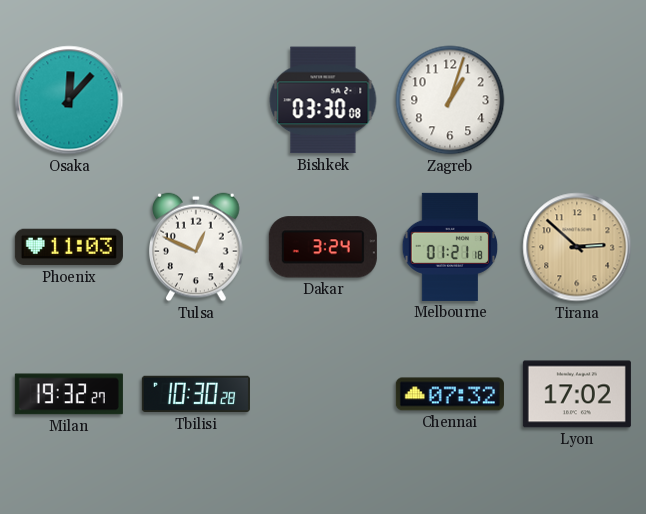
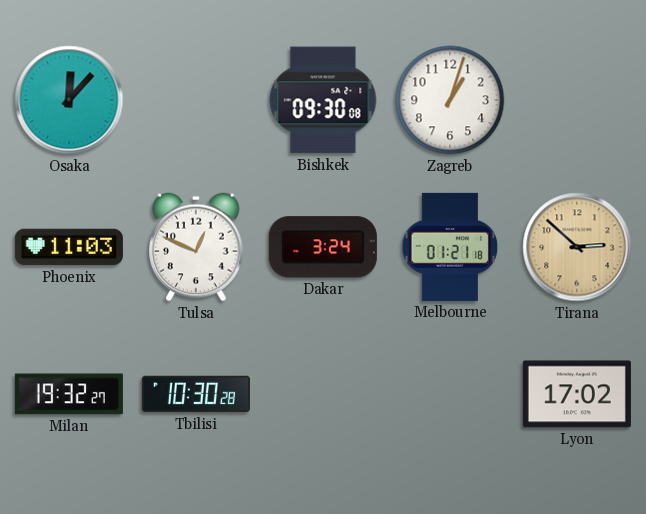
Bishkek: 03:30 -> 09:30 (323, 100)
Chennai: 07:32 -> none (450, 394)
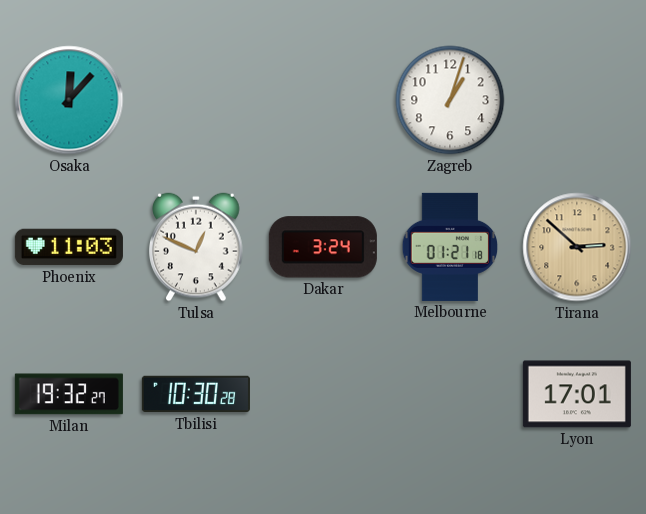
Bishkek: 09:30 -> none (323, 100)
Lyon: 17:02 -> 17:01 (577, 394)
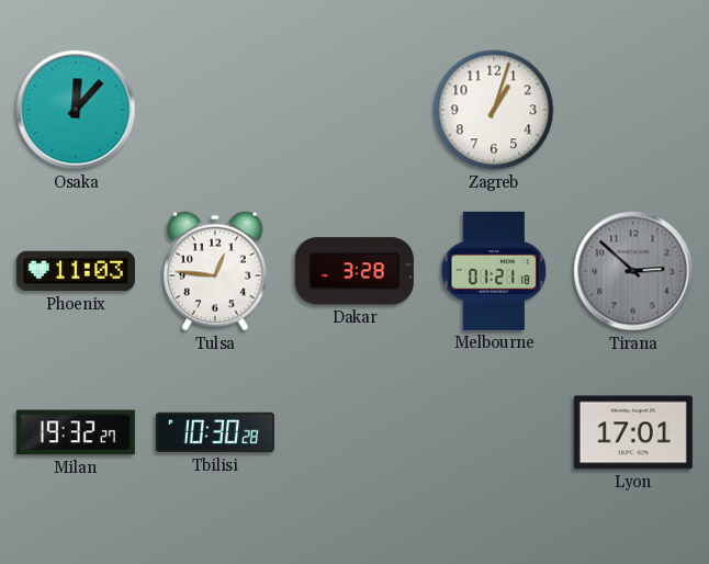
Tulsa: 12:49 -> 12:46 (215, 271)
Dakar: 3:24 -> 3:28 (354, 271)
Tirana dial: champagne -> grey (633, 271)
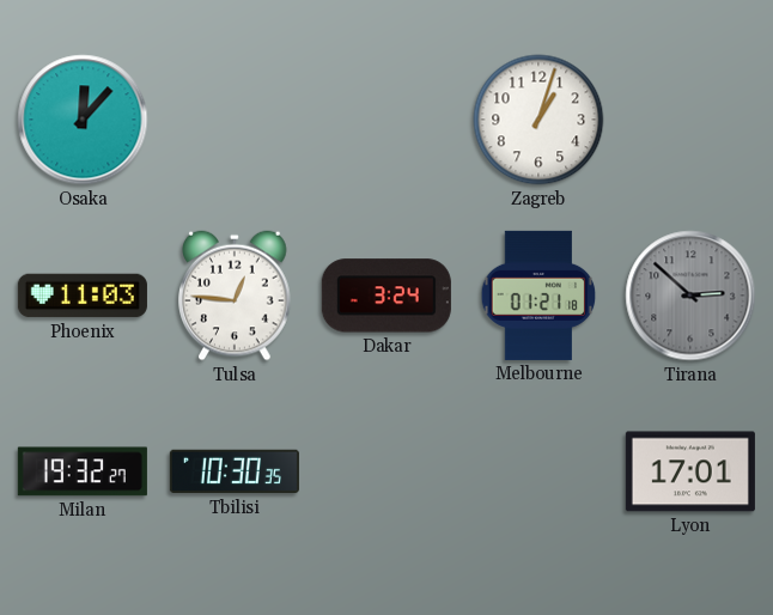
Dakar: 3:28 -> 3:24 (386, 296)
Tbilisi: 10:30:28 -> 10:30:35 (235, 471)
